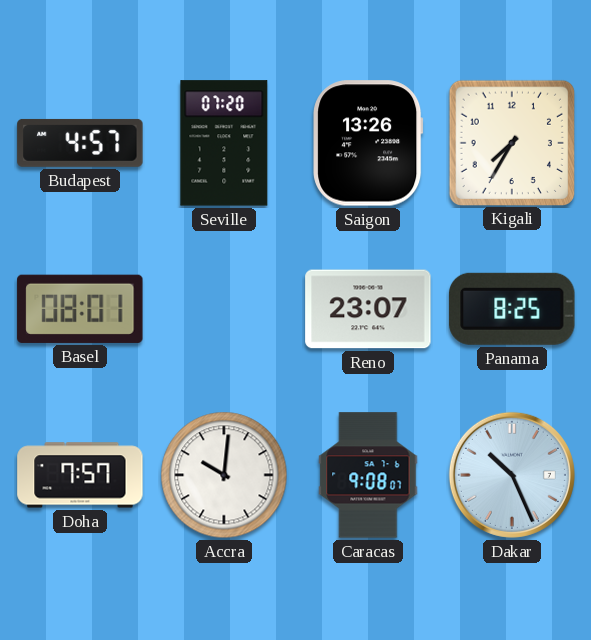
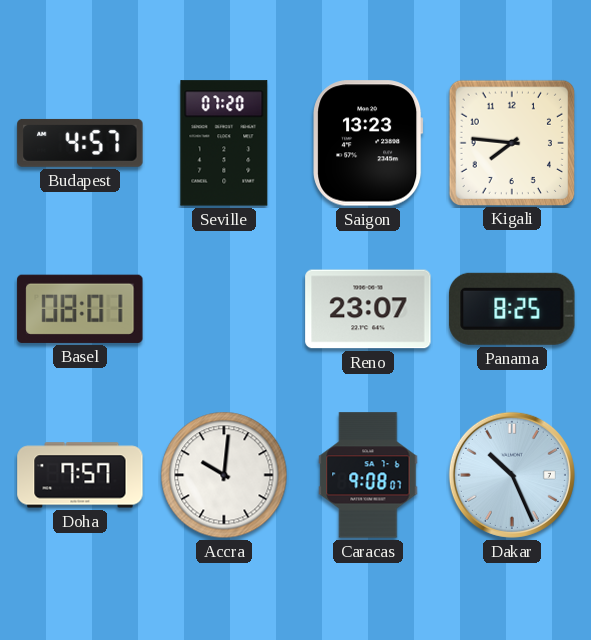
Saigon: 13:26 -> 13:23 (368, 143)
Kigali: 7:35 -> 7:46 (511, 142)
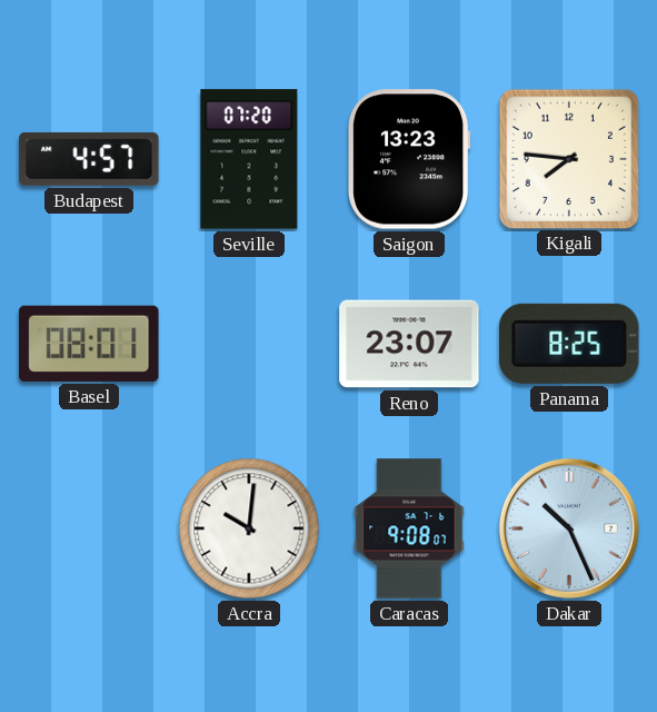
Doha: 7:57 -> none (80, 475)
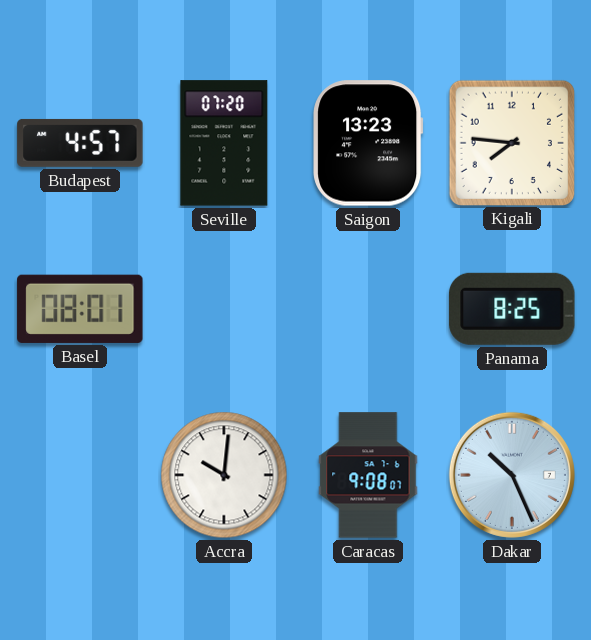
Reno: 23:07 -> none (409, 344)
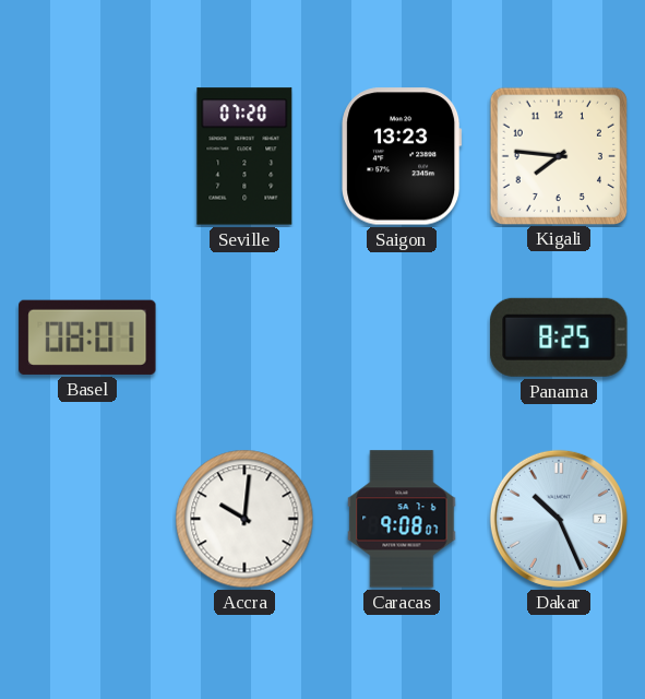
Budapest: 4:57 -> none (80, 143)
